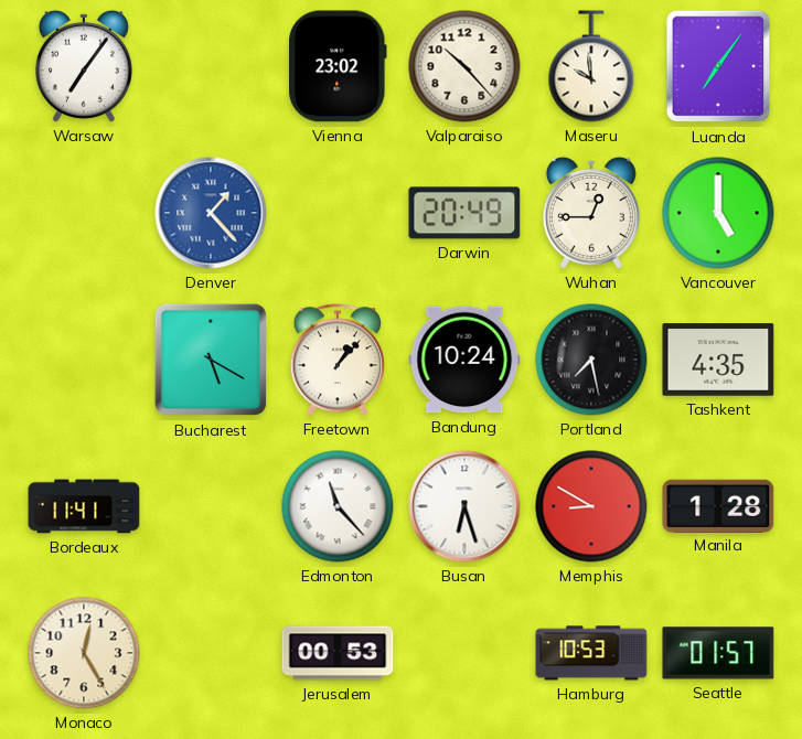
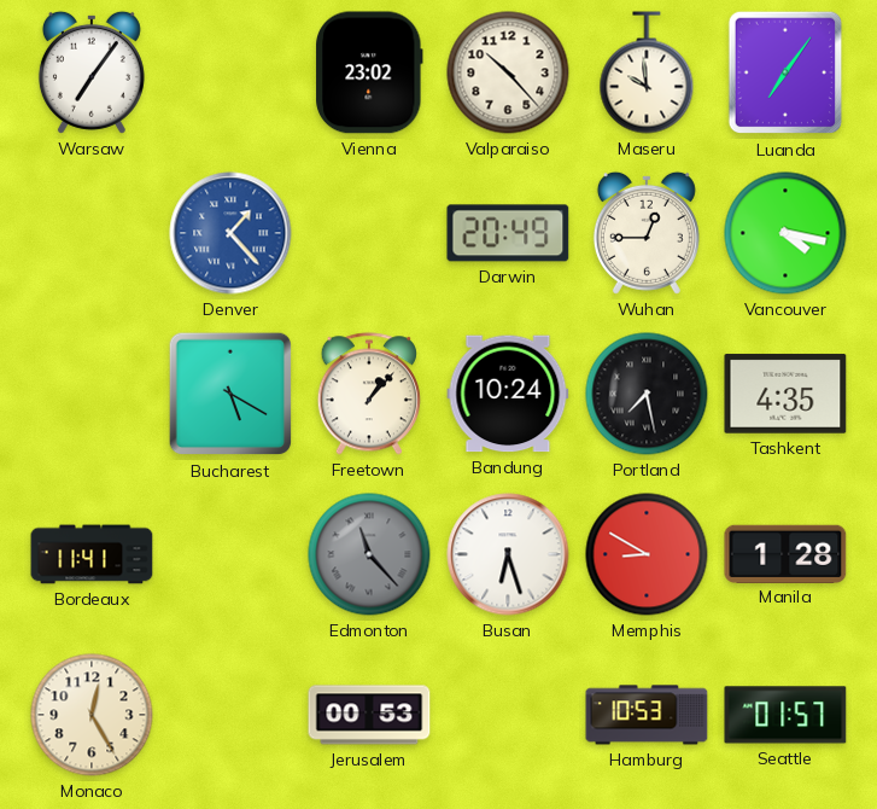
Vancouver: 5:00 -> 4:17 (785, 233)
Edmonton dial: white -> grey (369, 554)
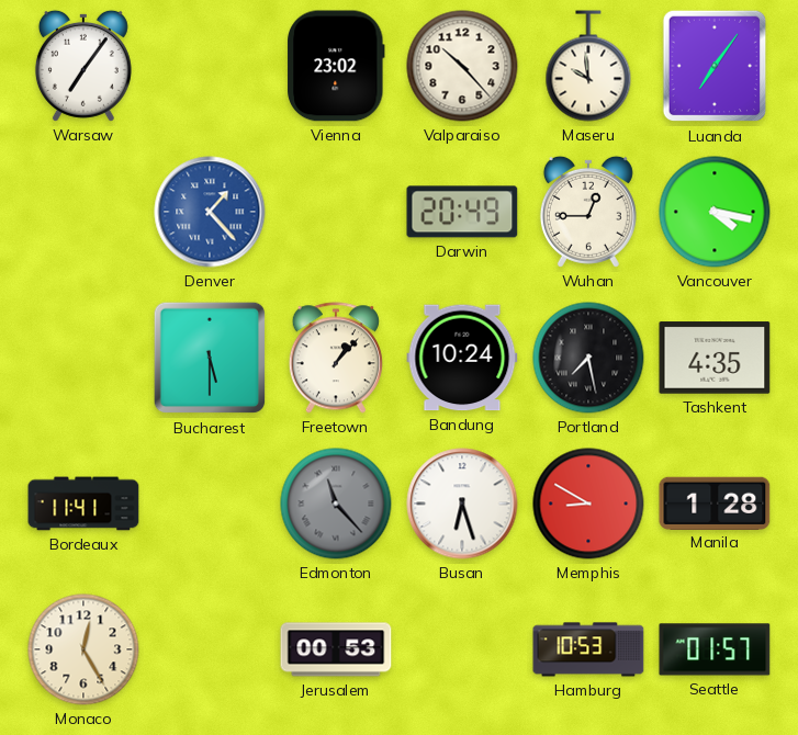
Bucharest: 5:20 -> 5:30 (210, 358)
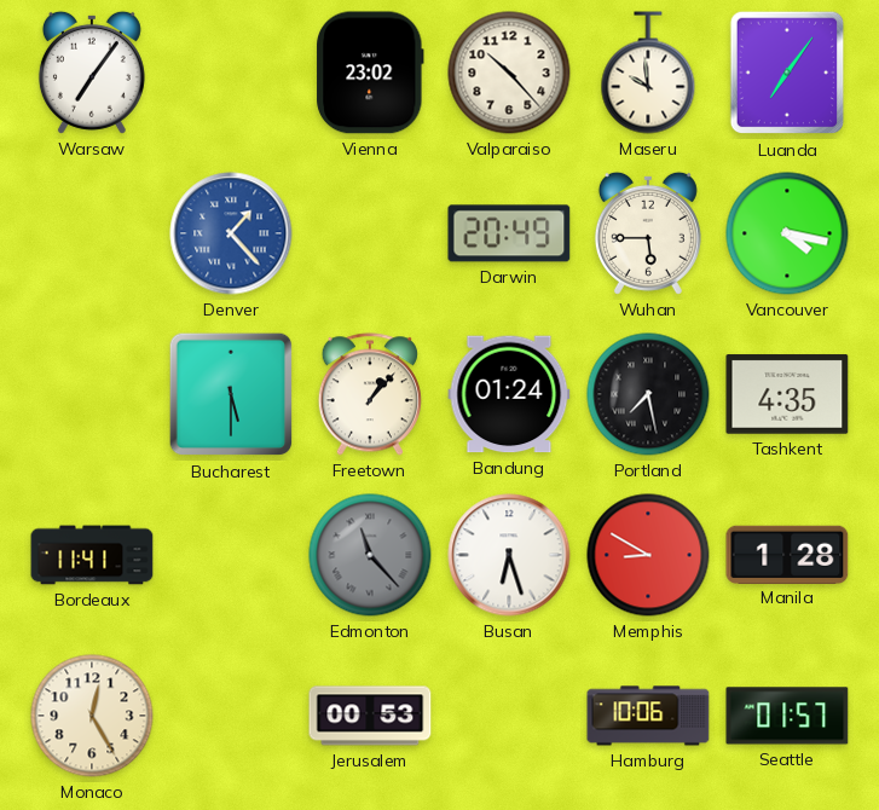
Wuhan: 12:45 -> 5:45 (648, 233)
Bandung: 10:24 -> 01:24 (509, 394)
Hamburg: 10:53 -> 10:06 (648, 716)
